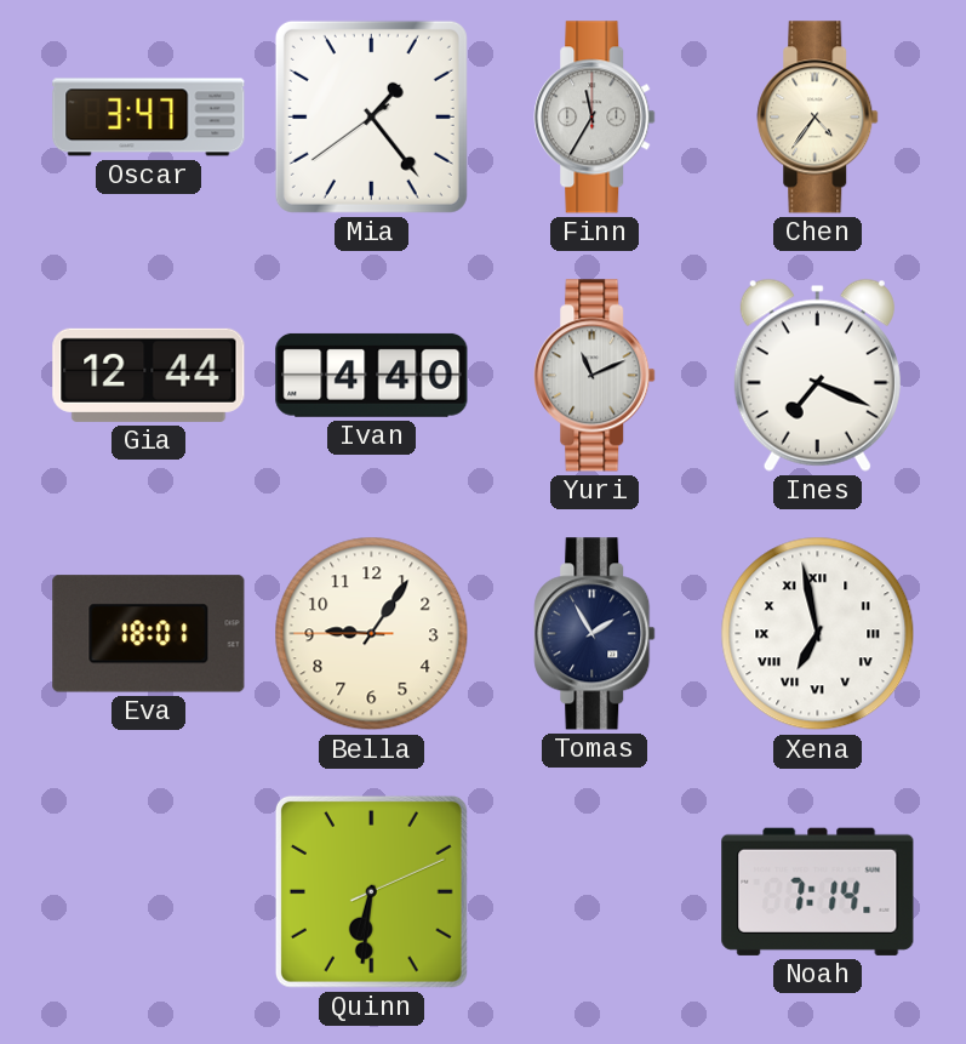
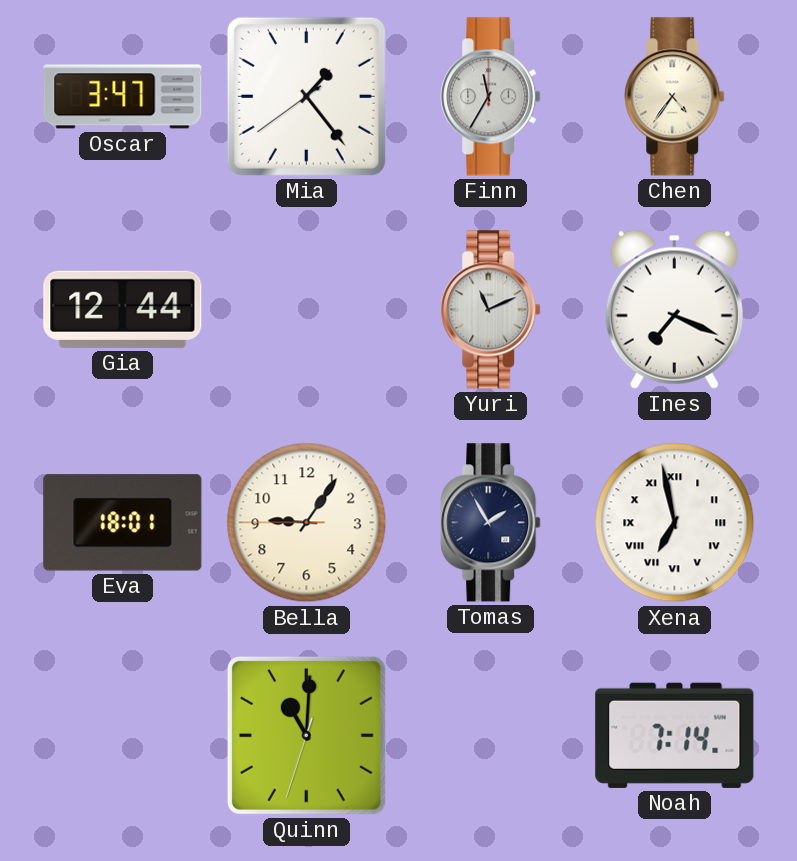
Ivan: 4:40 -> none (372, 375)
Quinn: 6:31 -> 11:00 (306, 735)
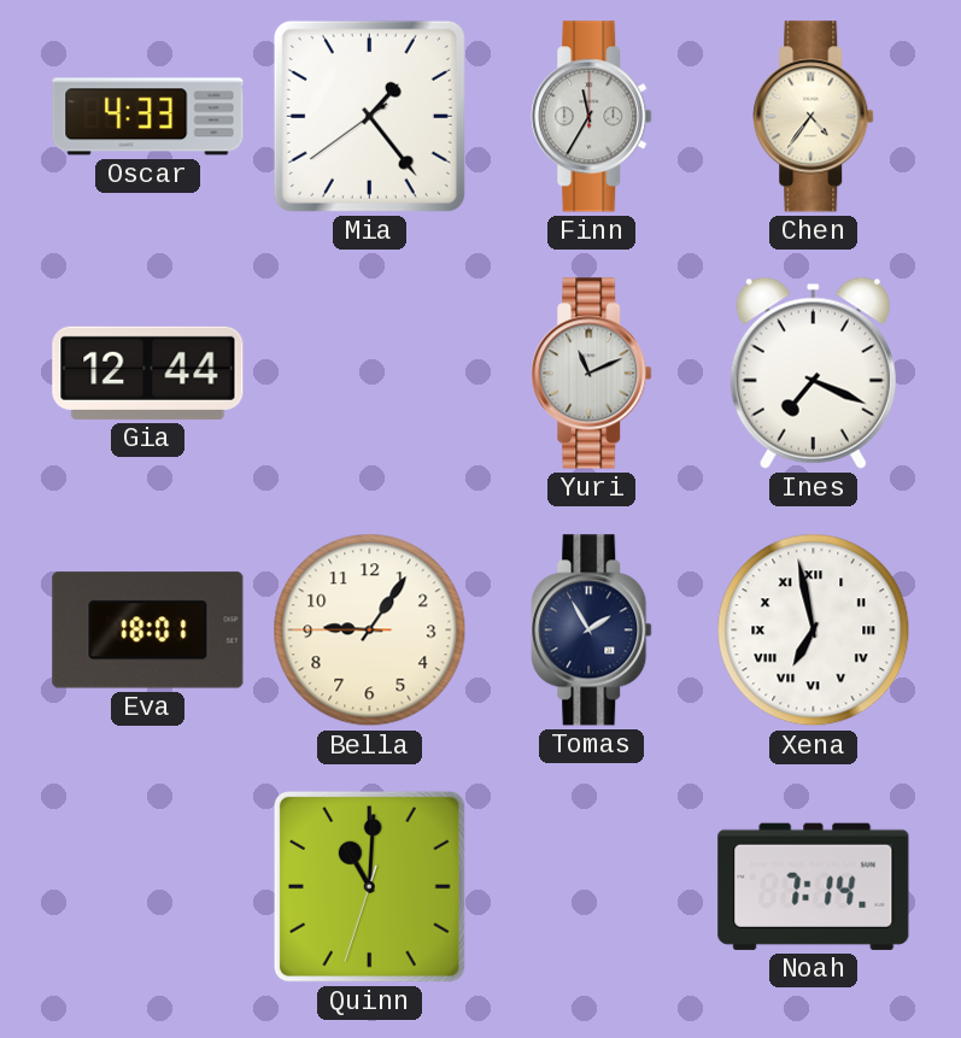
Oscar: 3:47 -> 4:33 (148, 117)
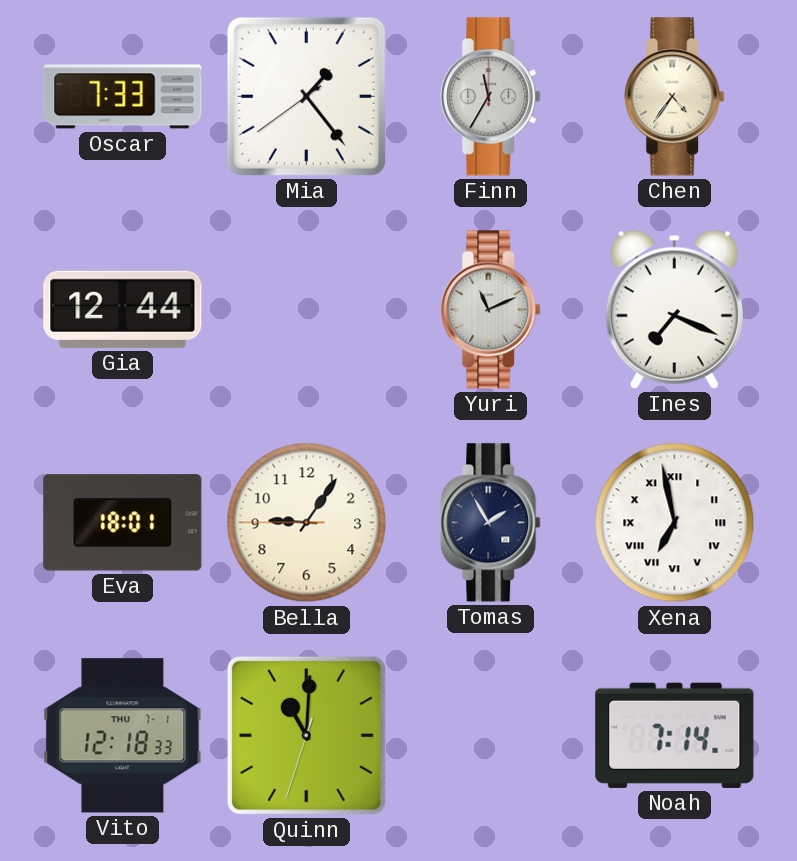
Oscar: 4:33 -> 7:33 (123, 97)
Vito: none -> 12:18 (123, 736)
